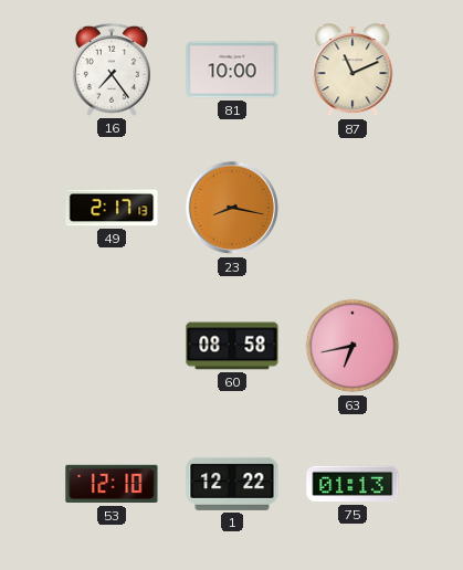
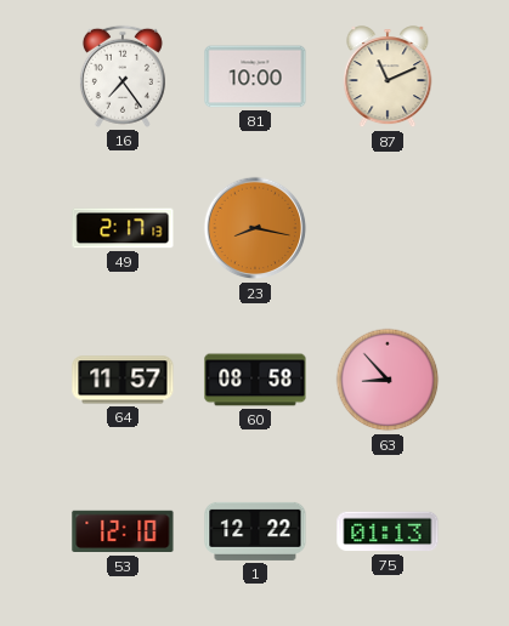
64: none -> 11:57 (123, 380)
63: 6:43 -> 8:53 (388, 380)
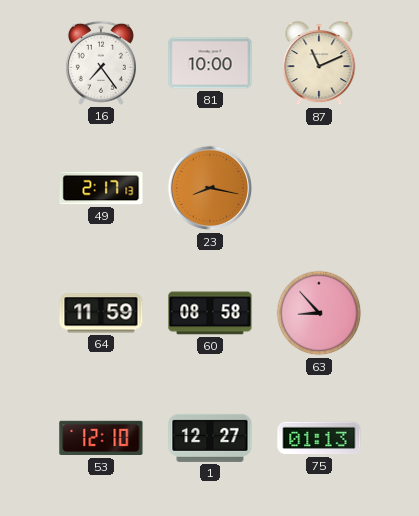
64: 11:57 -> 11:59 (101, 313)
1: 12:22 -> 12:27 (210, 438)
